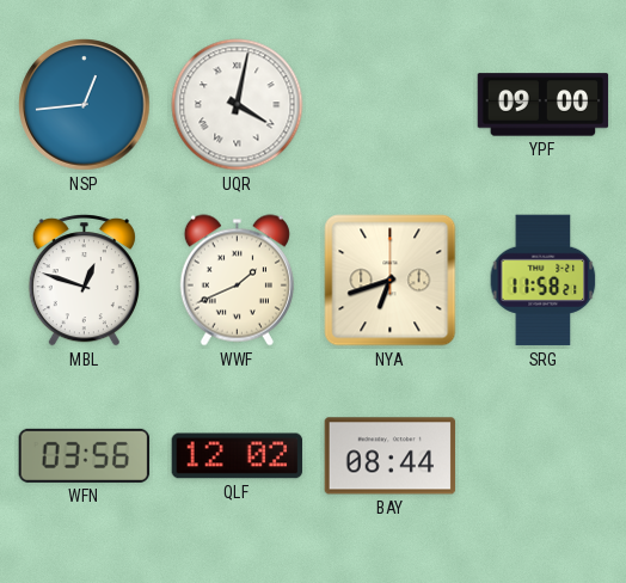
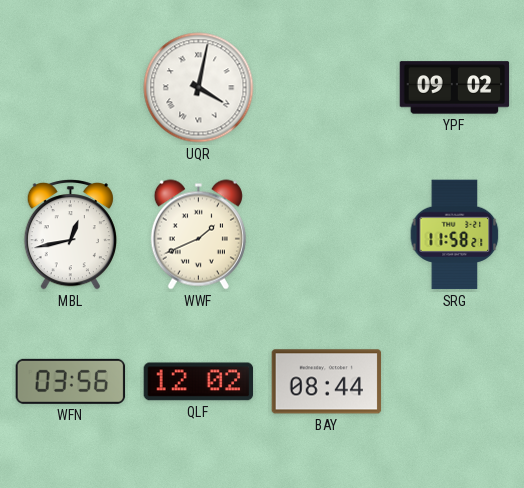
NSP: 12:44 -> none (85, 105)
YPF: 09:00 -> 09:02 (455, 88)
MBL: 12:48 -> 12:43 (70, 235)
NYA: 6:42 -> none (391, 281)
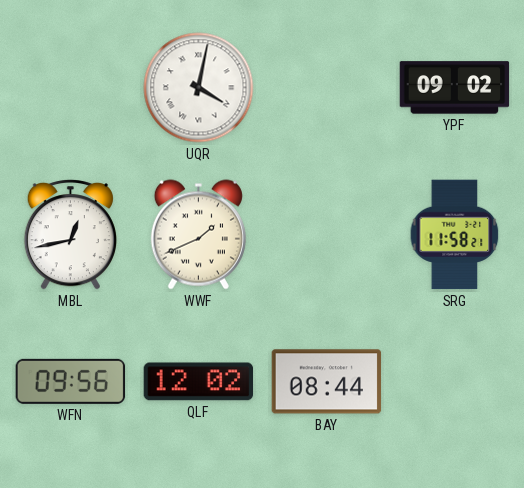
WFN: 03:56 -> 09:56 (71, 381)
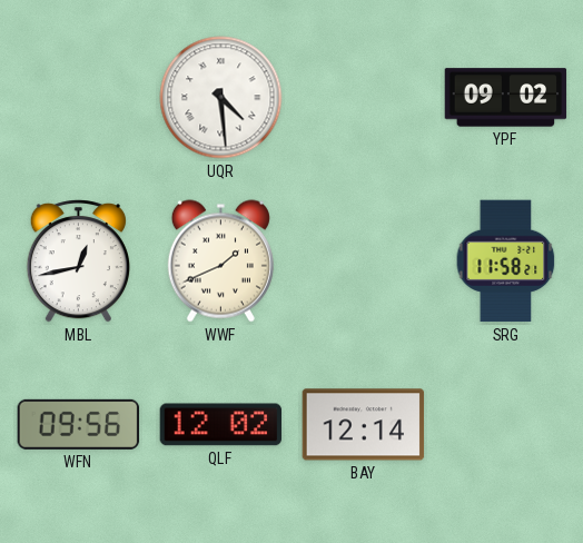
UQR: 4:02 -> 4:29 (221, 98)
BAY: 08:44 -> 12:14 (364, 425)
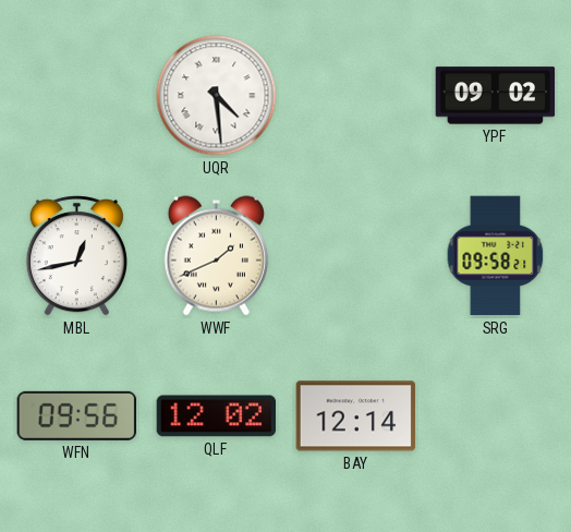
SRG: 11:58 -> 09:58 (496, 256)
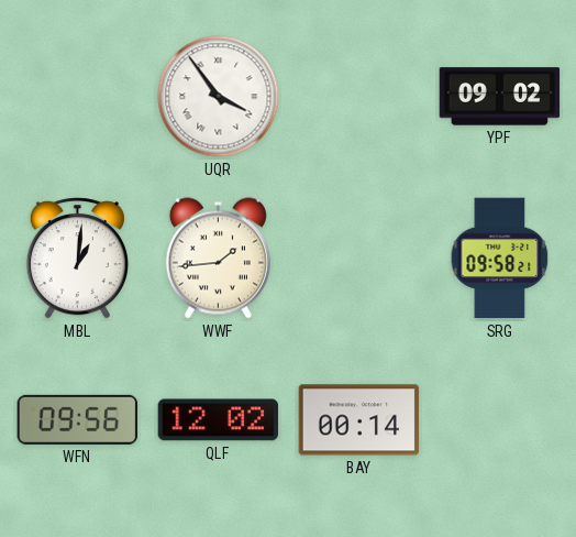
UQR: 4:29 -> 3:54 (219, 97)
MBL: 12:43 -> 1:01 (77, 259)
WWF: 1:41 -> 1:44 (218, 259)
BAY: 12:14 -> 00:14 (359, 420)
